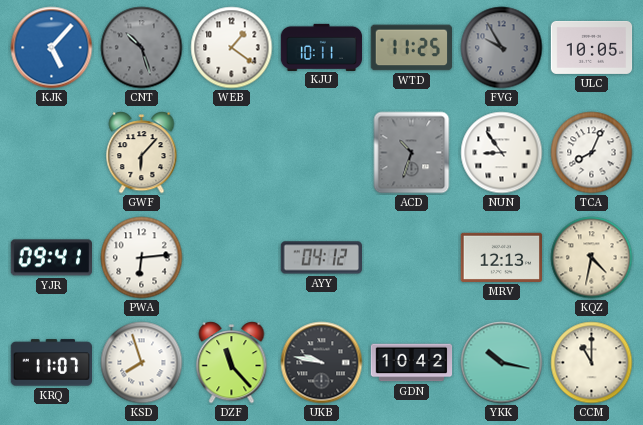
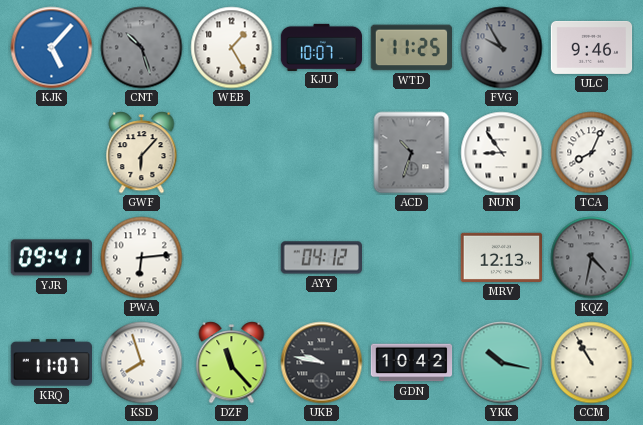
WEB: 1:21 -> 1:25 (232, 48)
KJU: 10:11 -> 10:07 (322, 47)
ULC: 10:05 -> 9:46 (592, 47)
KQZ dial: cream -> grey (592, 258)
CCM: 11:00 -> 10:55 (592, 363)
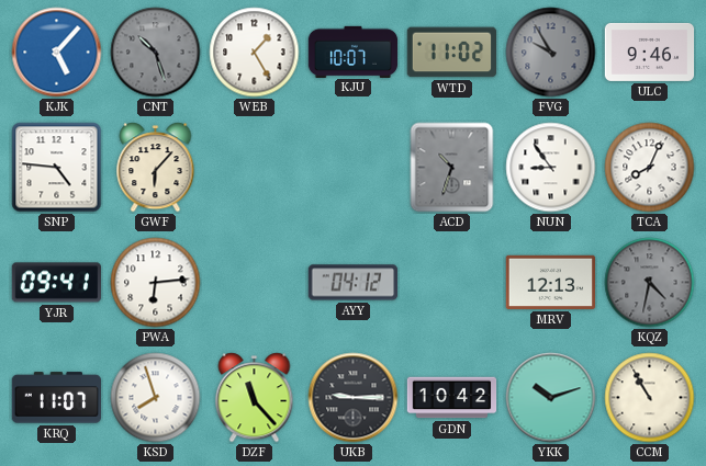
WTD: 11:25 -> 11:02 (452, 53)
SNP: none -> 4:46 (57, 168)
UKB: 9:47 -> 9:15 (354, 398)
YKK: 10:17 -> 10:12 (551, 398)
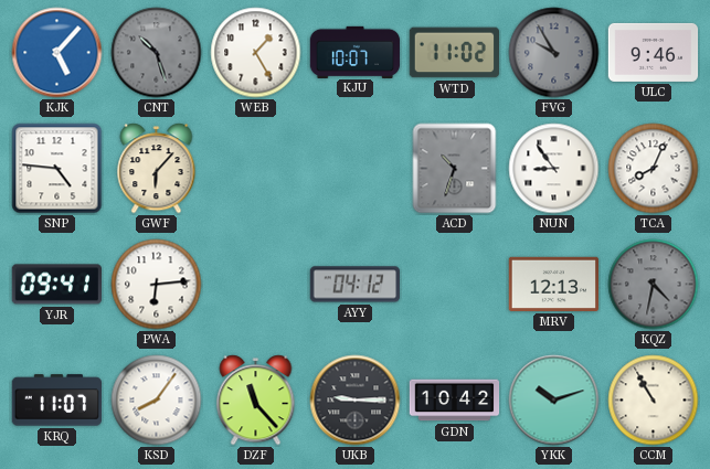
KSD: 7:57 -> 8:06 (157, 401)
